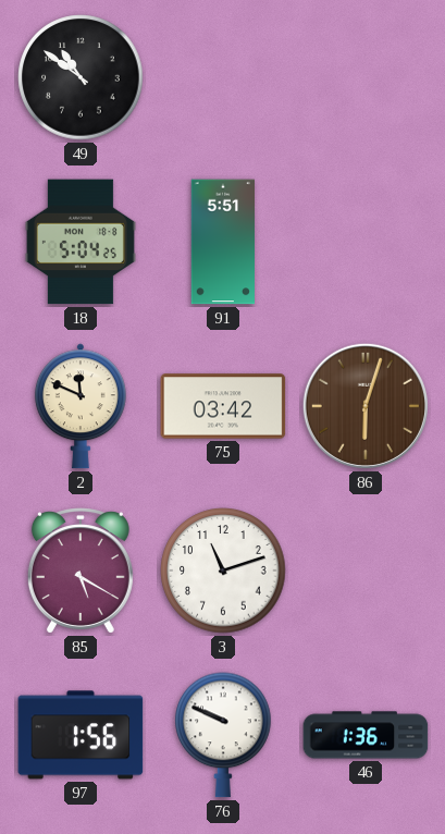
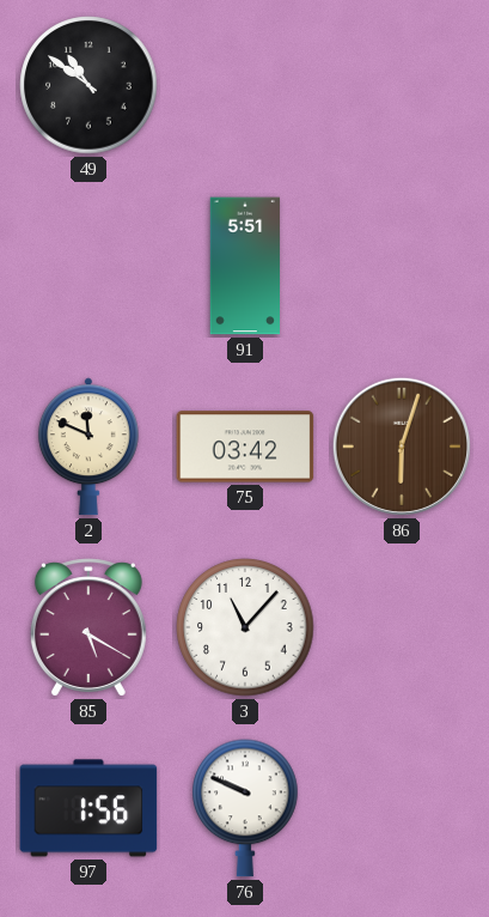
18: 5:04 -> none (81, 242)
3: 11:12 -> 11:07 (245, 627)
46: 1:36 -> none (366, 735)
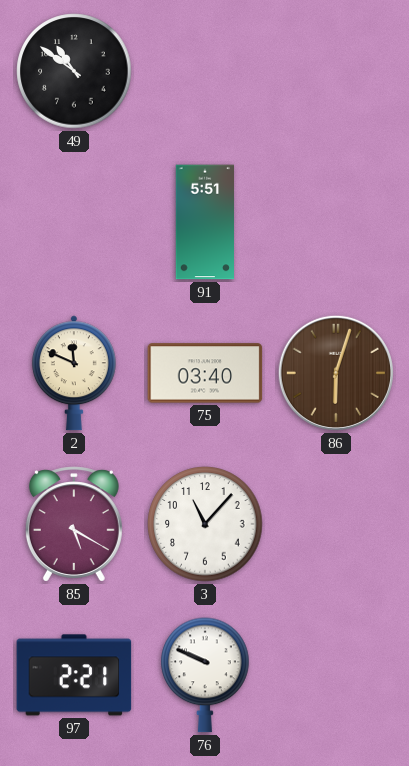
75: 03:42 -> 03:40 (205, 373)
97: 1:56 -> 2:21 (74, 675)
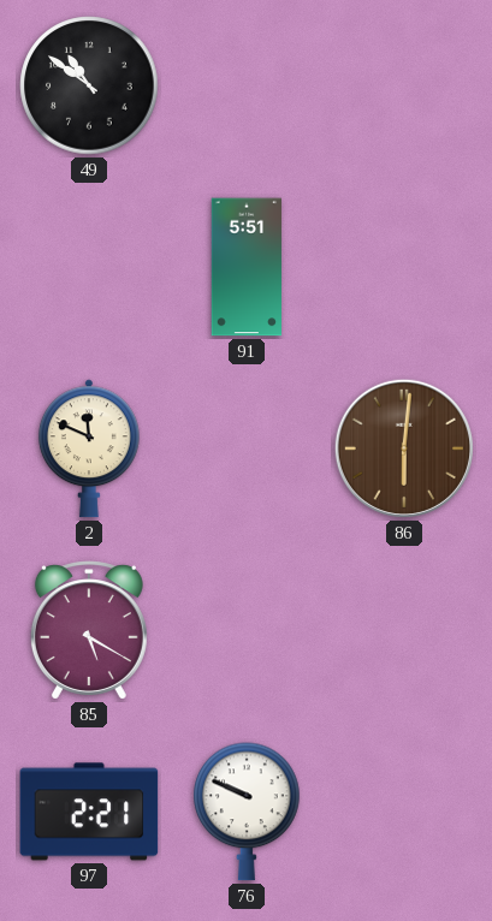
75: 03:40 -> none (205, 373)
86: 6:03 -> 6:01 (404, 448)
3: 11:07 -> none (205, 524)
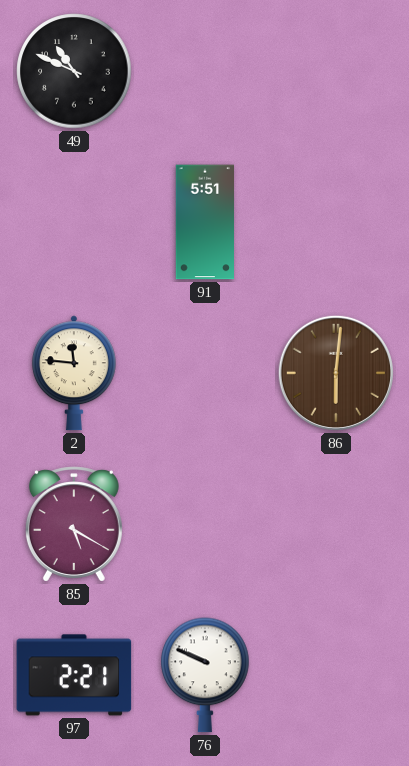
49: 10:51 -> 10:49 (74, 71)
2: 11:49 -> 11:46 (74, 373)
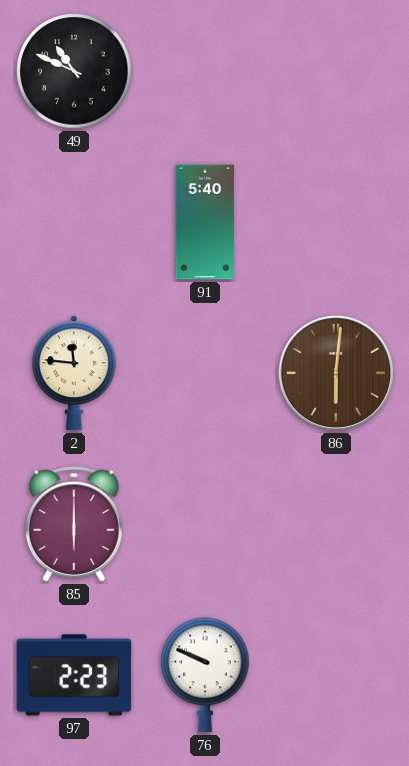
91: 5:51 -> 5:40 (204, 222)
85: 5:20 -> 6:00 (74, 524)
97: 2:21 -> 2:23 (74, 675)
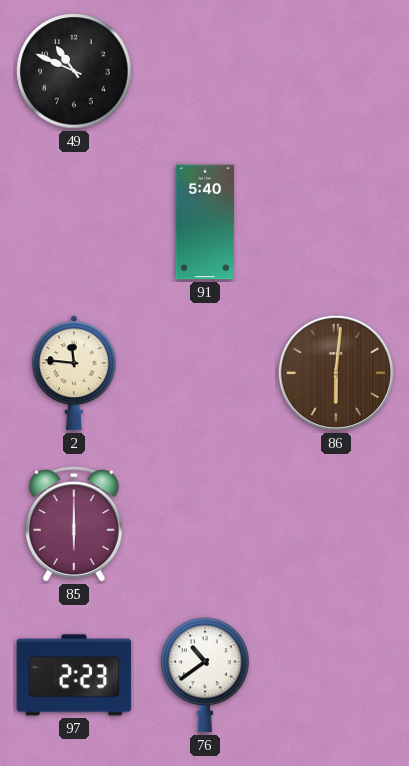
76: 9:49 -> 10:39 (205, 675)
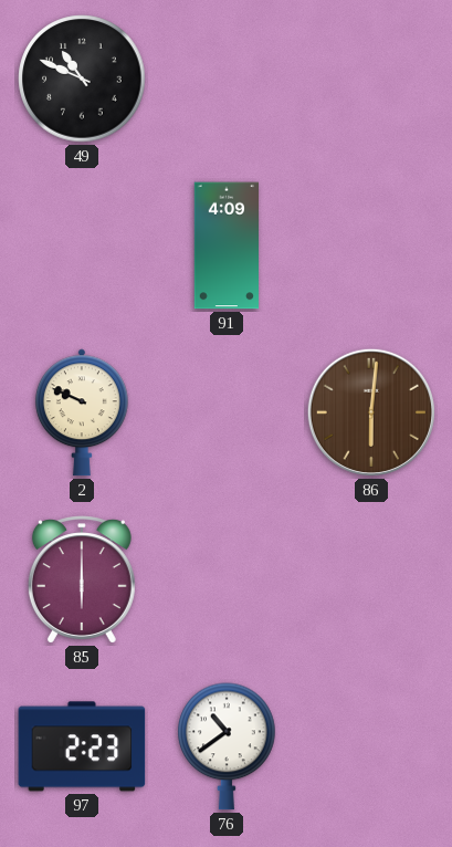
91: 5:40 -> 4:09 (225, 245)
2: 11:46 -> 9:49 (82, 412)
